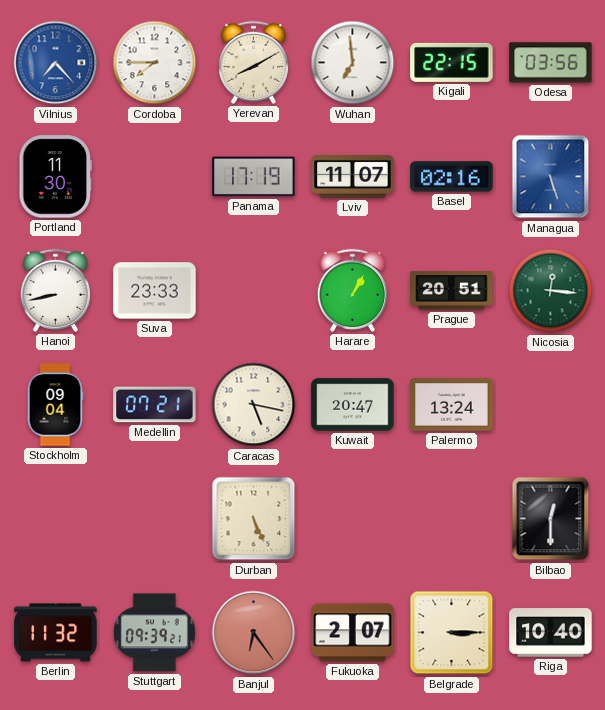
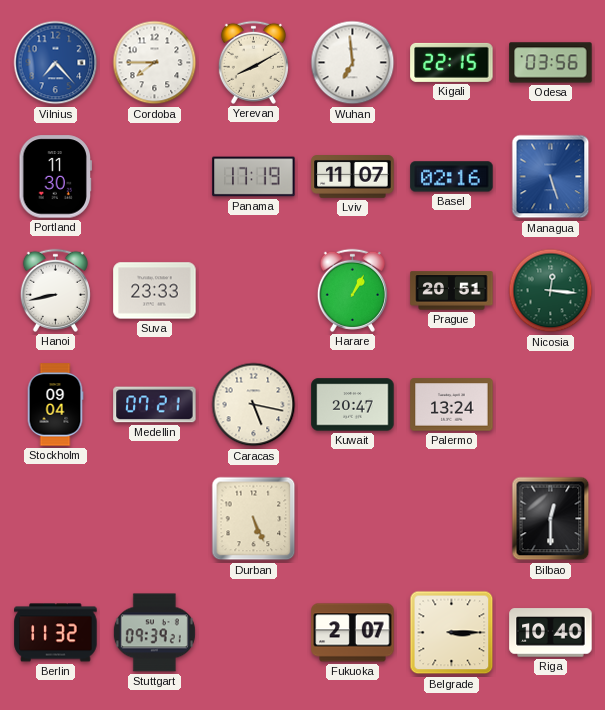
Banjul: 6:24 -> none (254, 633)
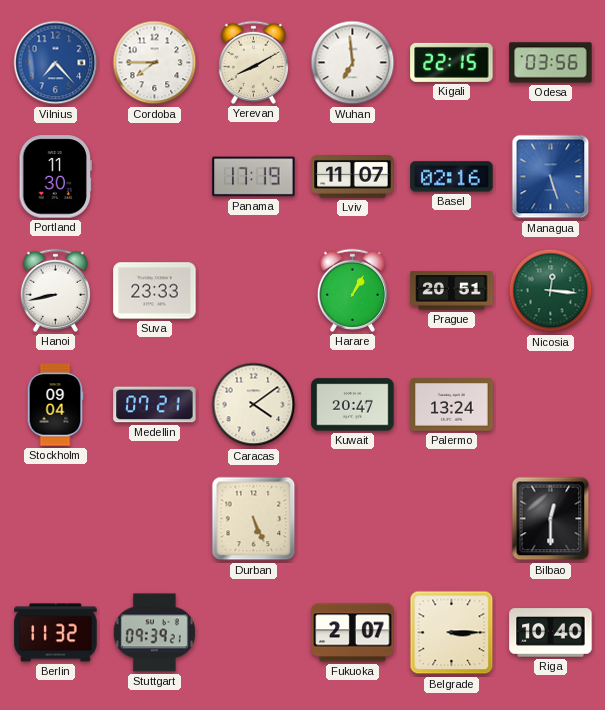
Caracas: 5:17 -> 4:09 (254, 405)
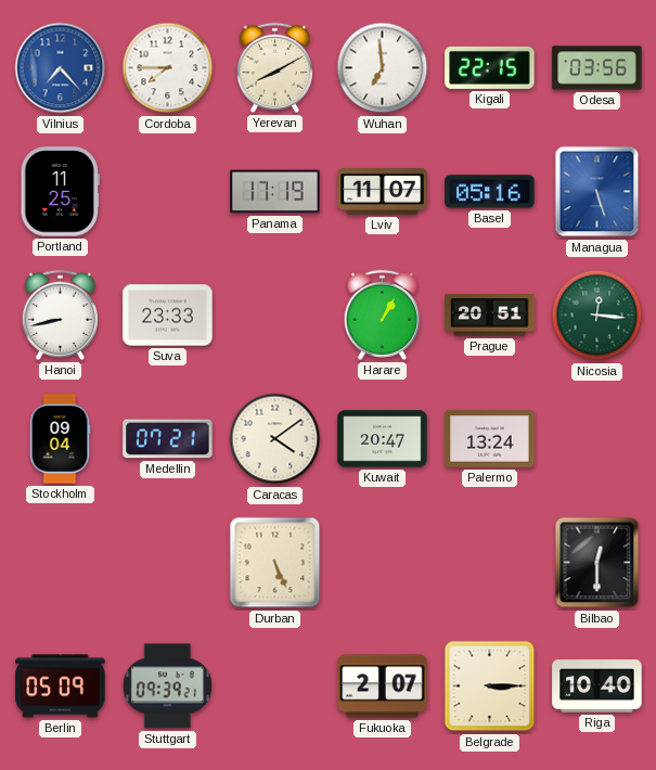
Portland: 11:30 -> 11:25 (60, 192)
Basel: 02:16 -> 05:16 (490, 192)
Berlin: 11:32 -> 05:09 (61, 686)
